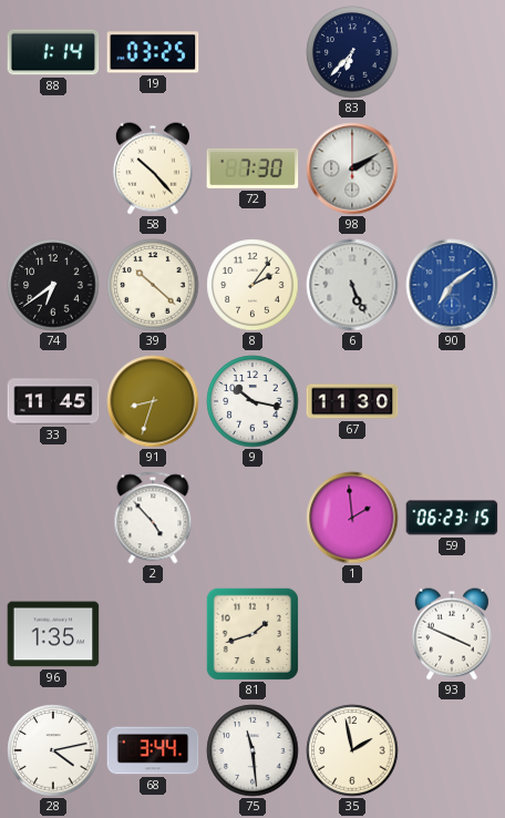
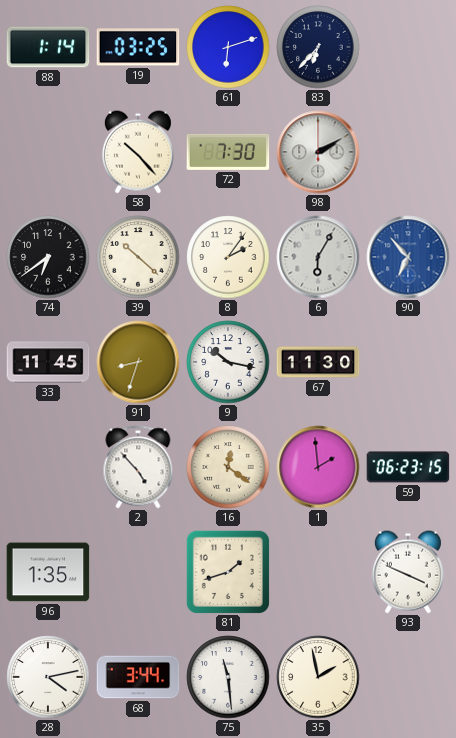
61: none -> 6:12 (228, 47)
6: 5:26 -> 6:05 (318, 257)
90: 7:09 -> 6:53 (408, 257)
16: none -> 12:21 (228, 467)
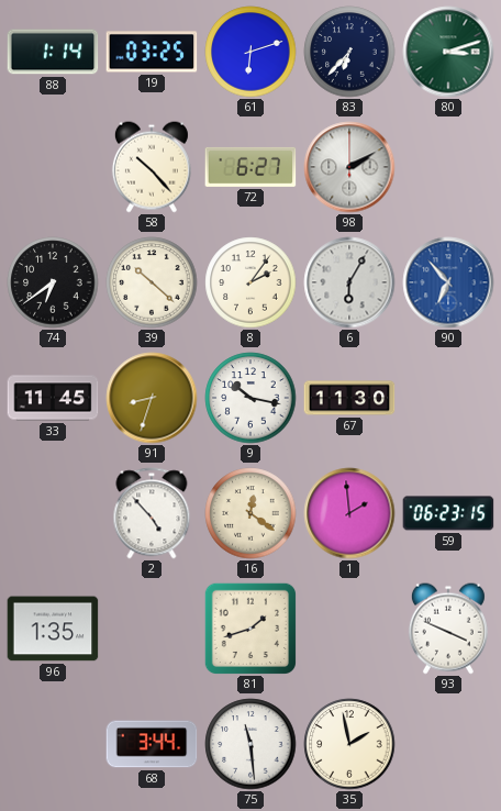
80: none -> 3:12 (448, 52)
72: 7:30 -> 6:27 (250, 167)
28: 4:13 -> none (48, 677)
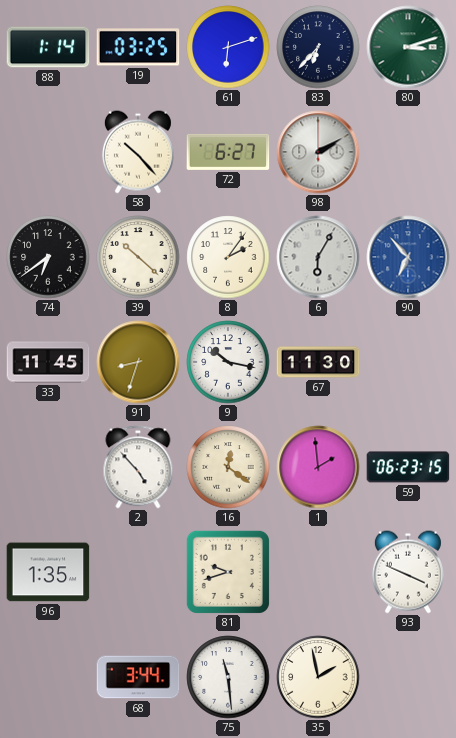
81: 1:42 -> 9:42 (227, 571)
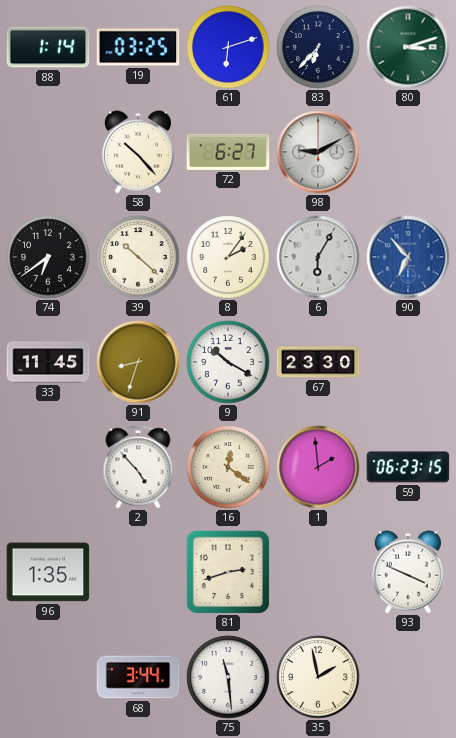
98: 2:10 -> 9:10 (318, 152)
9: 10:17 -> 10:20 (228, 362)
67: 11:30 -> 23:30 (318, 362)
81: 9:42 -> 2:42 (227, 571)
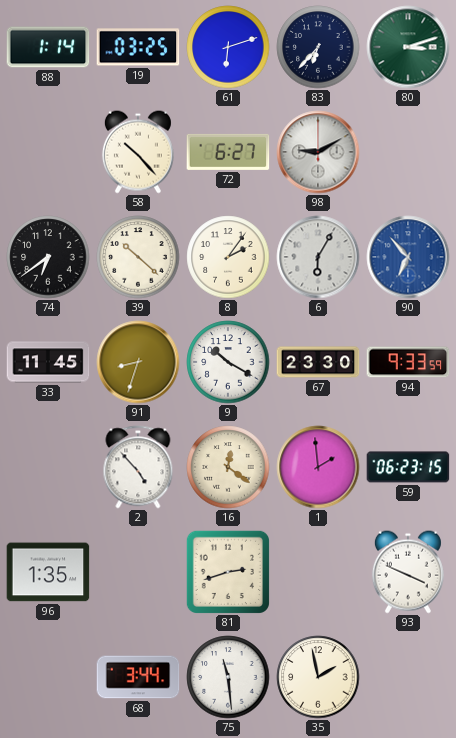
94: none -> 9:33 (408, 362)
